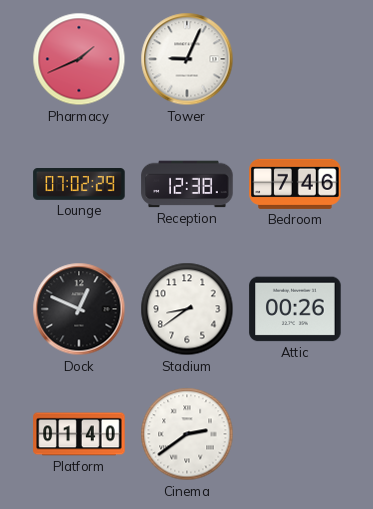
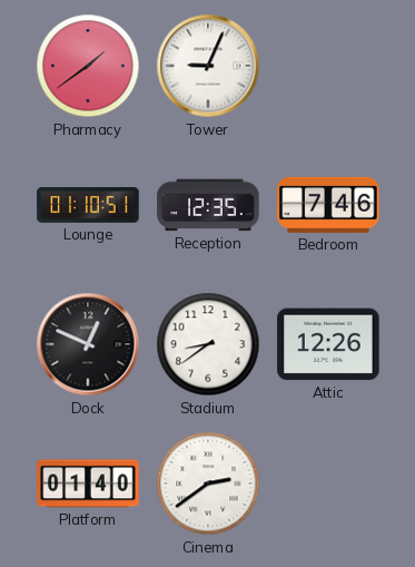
Pharmacy: 1:41 -> 1:39 (88, 66)
Lounge: 07:02 -> 01:10 (88, 206)
Reception: 12:38 -> 12:35 (208, 205)
Attic: 00:26 -> 12:26 (328, 344)
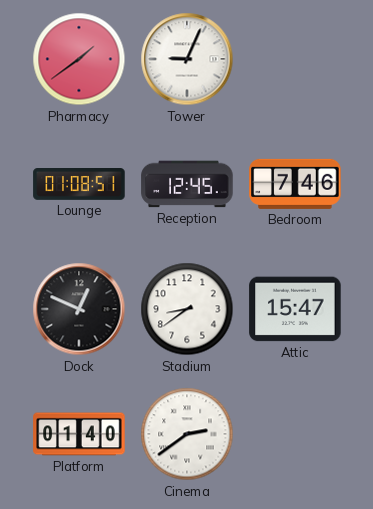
Lounge: 01:10 -> 01:08 (79, 185)
Reception: 12:35 -> 12:45 (187, 184)
Attic: 12:26 -> 15:47 (295, 309)
